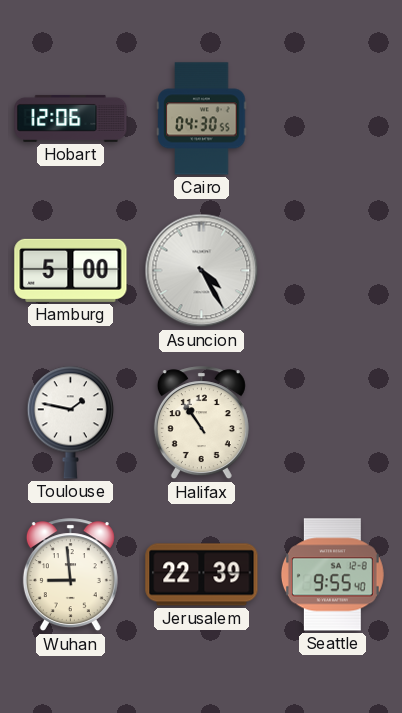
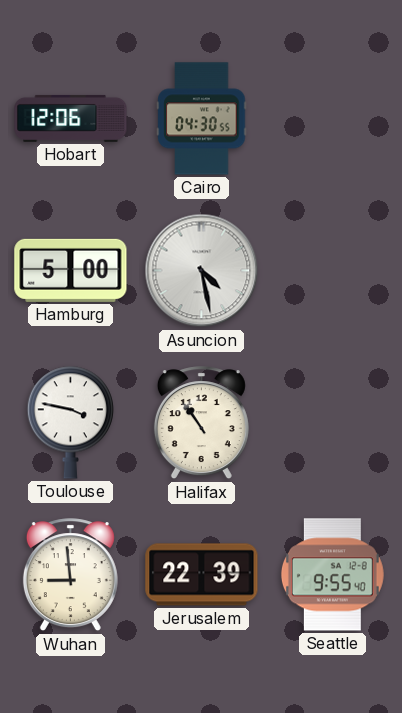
Asuncion: 4:25 -> 4:28 (202, 271)
Toulouse: 1:47 -> 3:47 (70, 422)
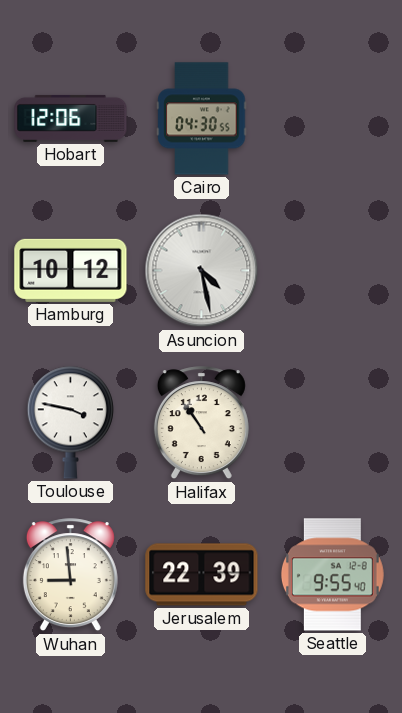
Hamburg: 5:00 -> 10:12 (71, 270)
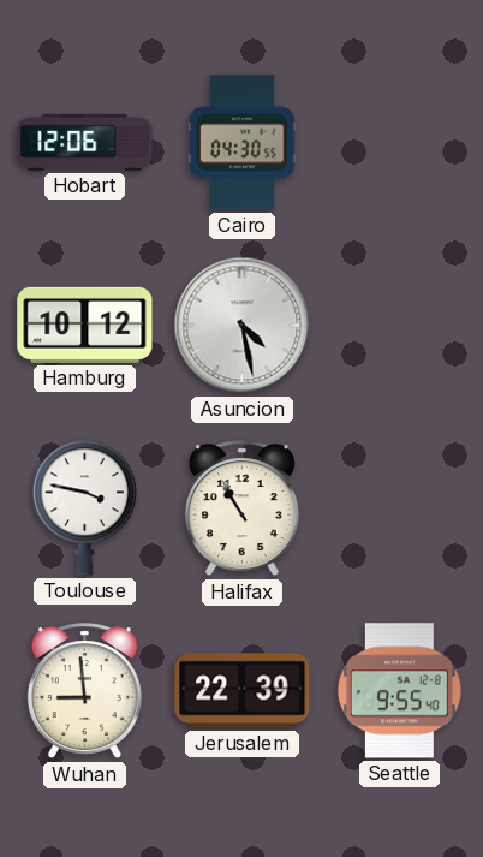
Halifax: 10:54 -> 10:55 (241, 508)
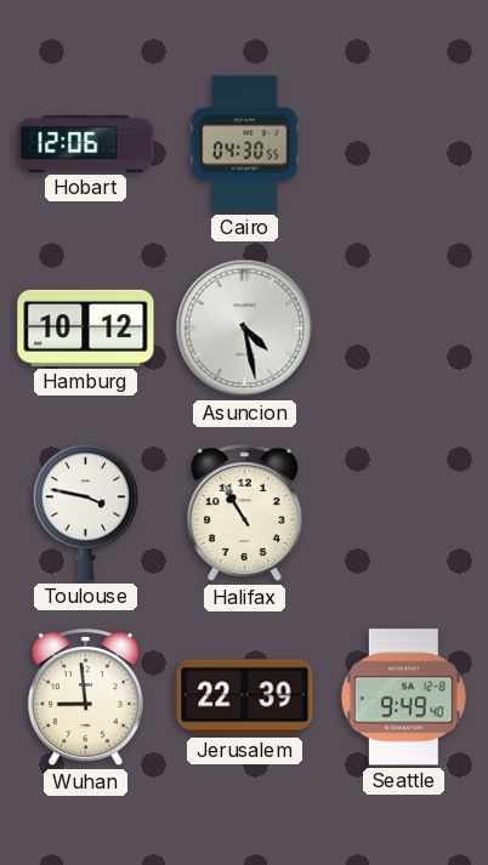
Seattle: 9:55 -> 9:49 (403, 698)
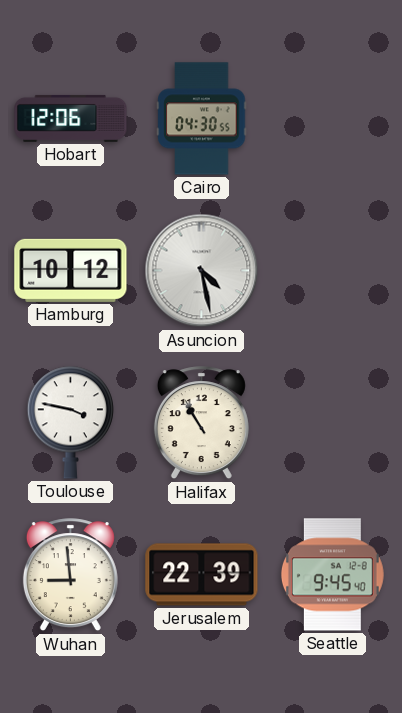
Seattle: 9:49 -> 9:45 (332, 575)
